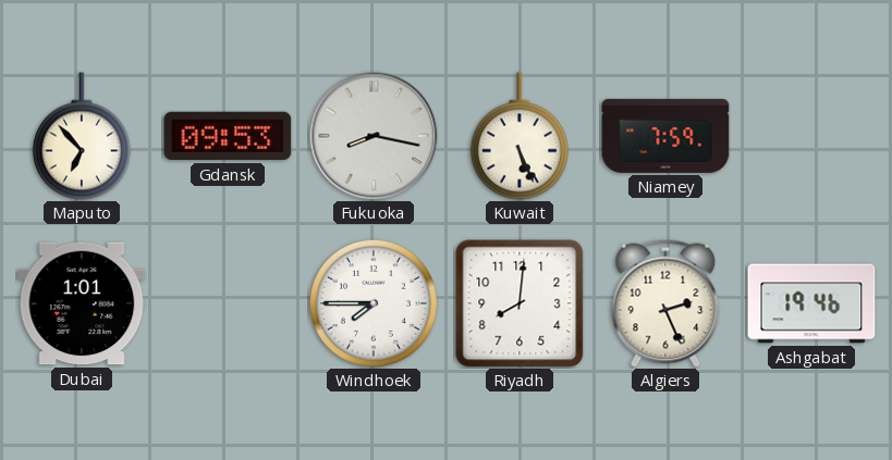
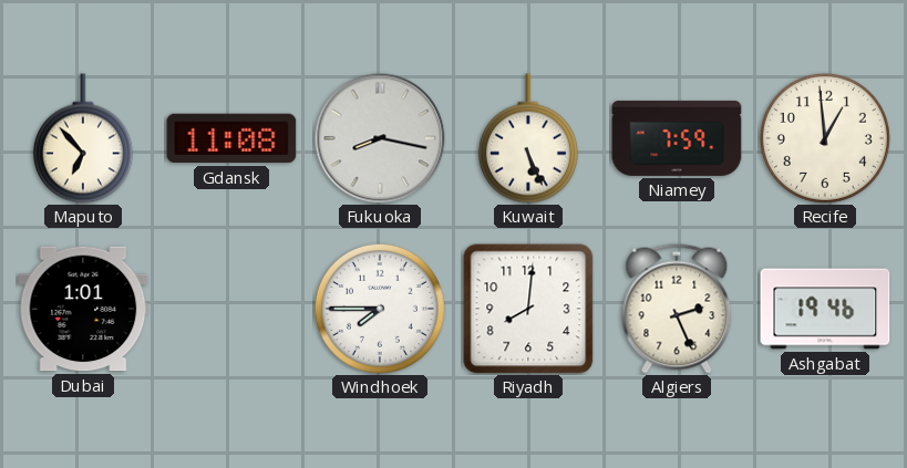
Gdansk: 09:53 -> 11:08 (231, 138)
Recife: none -> 12:59 (825, 138)
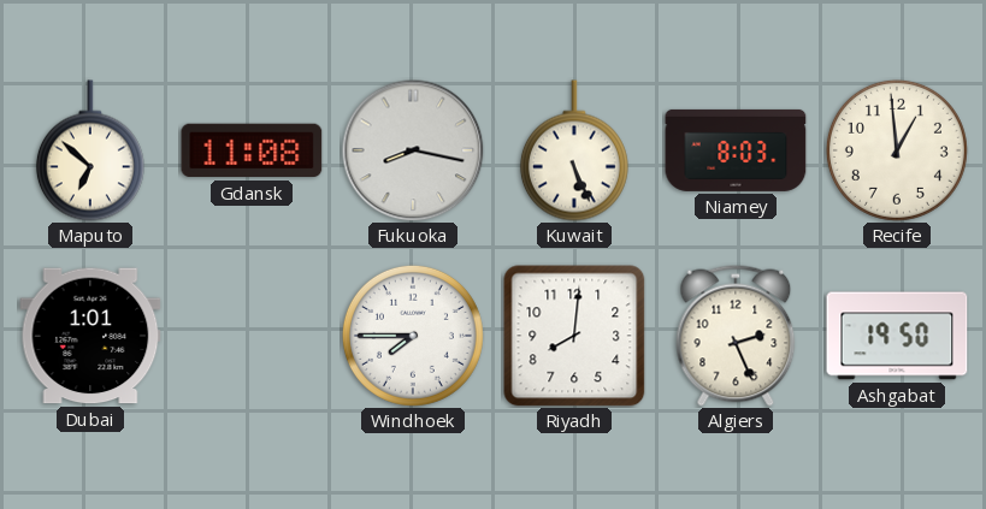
Maputo: 6:53 -> 6:52 (90, 150)
Niamey: 7:59 -> 8:03 (736, 150)
Ashgabat: 19:46 -> 19:50 (897, 336)
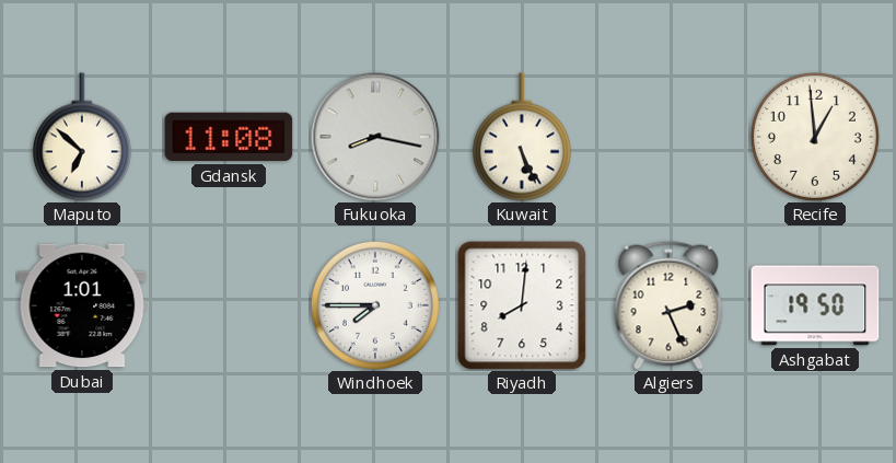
Niamey: 8:03 -> none (736, 150)
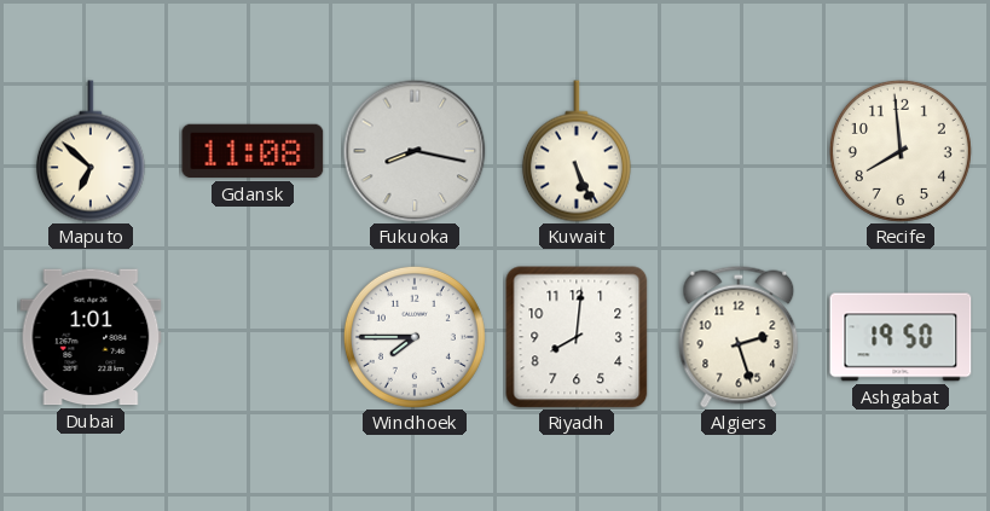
Recife: 12:59 -> 7:59 (901, 151)
Algiers: 2:26 -> 2:27 (739, 337)
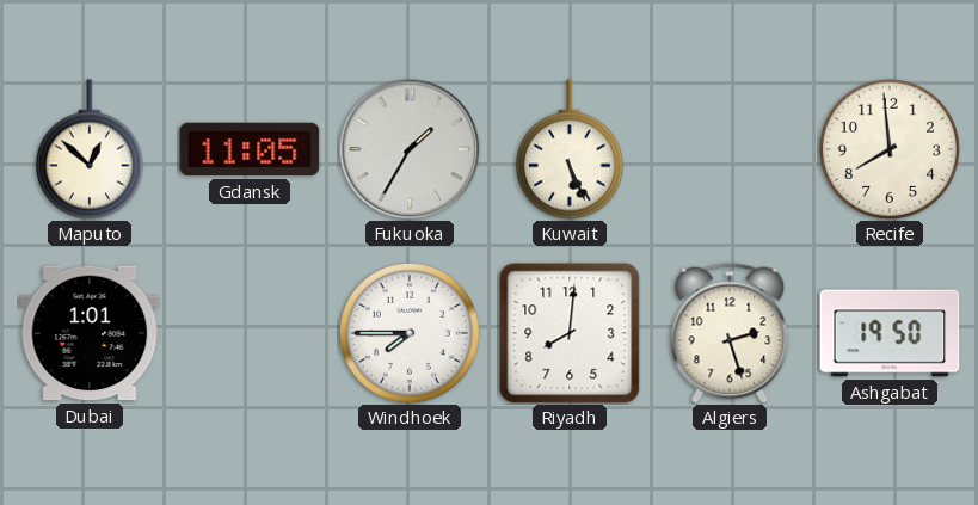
Maputo: 6:52 -> 12:52 (90, 149)
Gdansk: 11:08 -> 11:05 (250, 149)
Fukuoka: 8:17 -> 1:35 (410, 149)
